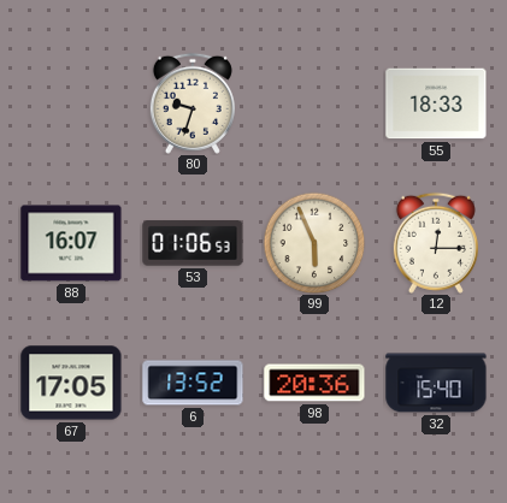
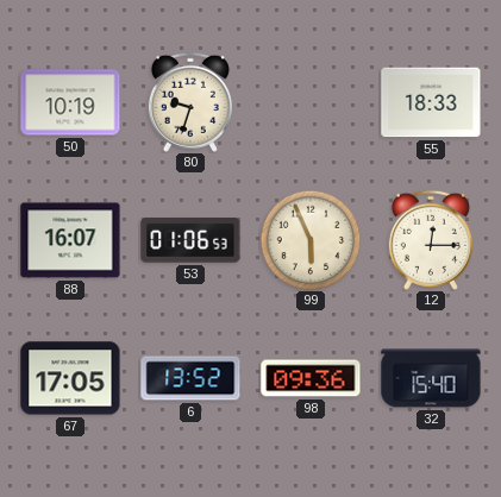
50: none -> 10:19 (70, 102)
98: 20:36 -> 09:36 (311, 378)
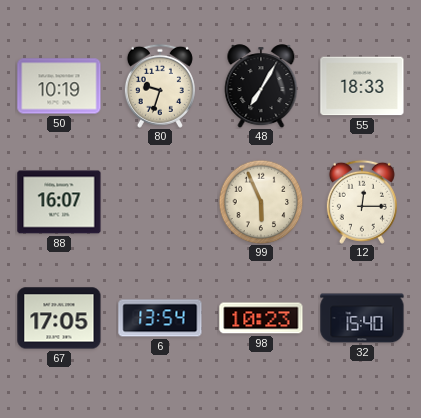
48: none -> 7:05 (261, 86)
53: 01:06 -> none (190, 240)
6: 13:52 -> 13:54 (160, 318)
98: 09:36 -> 10:23 (261, 318)
